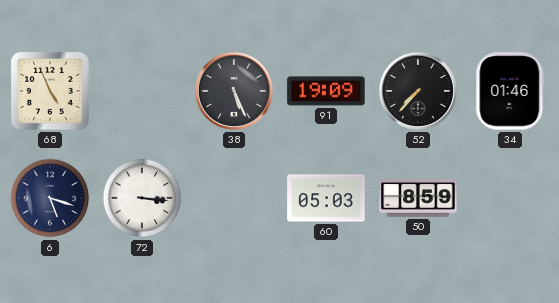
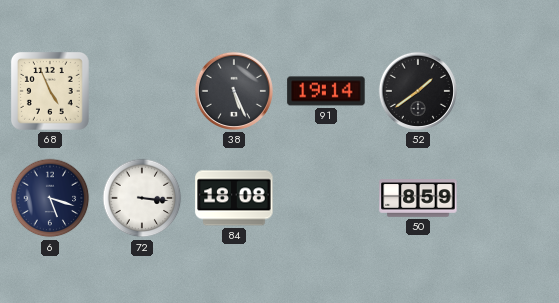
91: 19:09 -> 19:14 (326, 91)
52: 7:37 -> 1:39 (418, 91)
34: 01:46 -> none (510, 91)
84: none -> 18:08 (234, 198)
60: 05:03 -> none (326, 198)
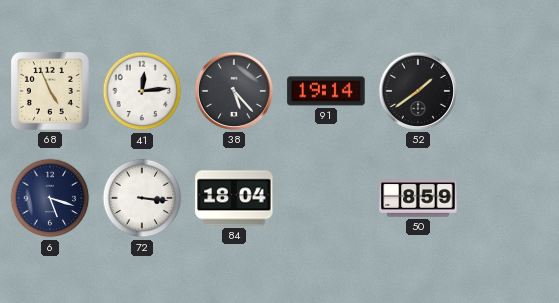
41: none -> 12:14 (142, 91)
38: 5:26 -> 5:23 (234, 91)
84: 18:08 -> 18:04 (234, 198)
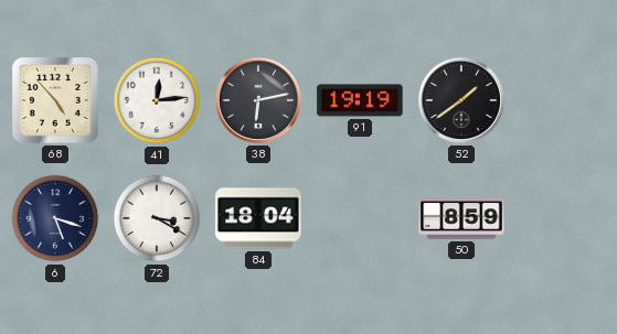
68: 4:56 -> 4:53 (55, 100)
38: 5:23 -> 6:13 (258, 100)
91: 19:14 -> 19:19 (360, 100)
72: 3:16 -> 3:20 (157, 218)
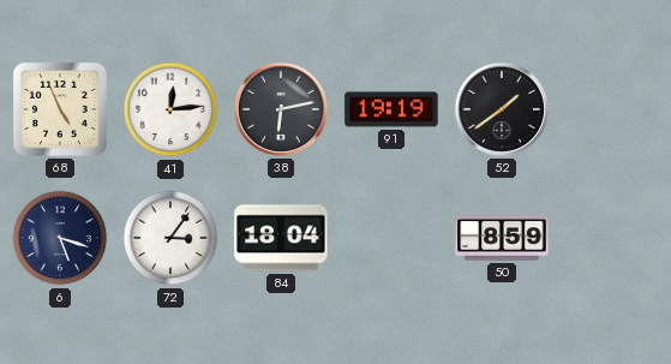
68: 4:53 -> 4:56 (60, 109)
72: 3:20 -> 3:06 (170, 238)
